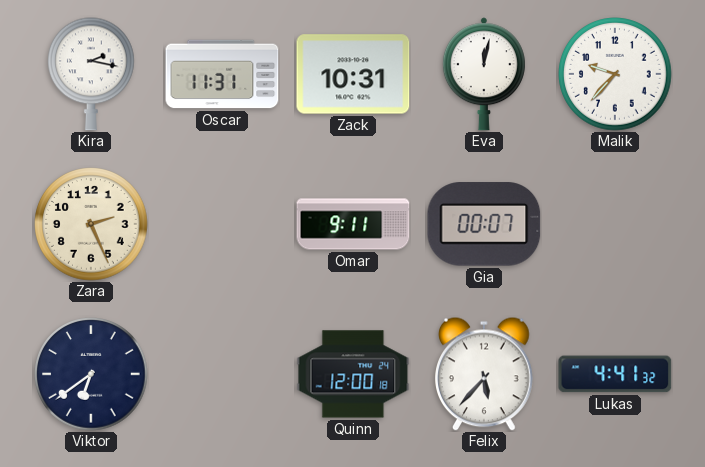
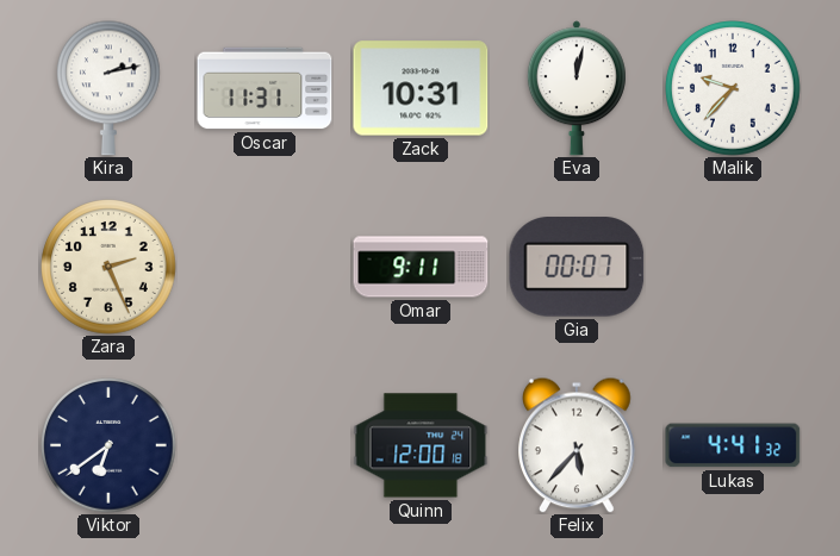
Kira: 2:17 -> 2:13 (110, 88)
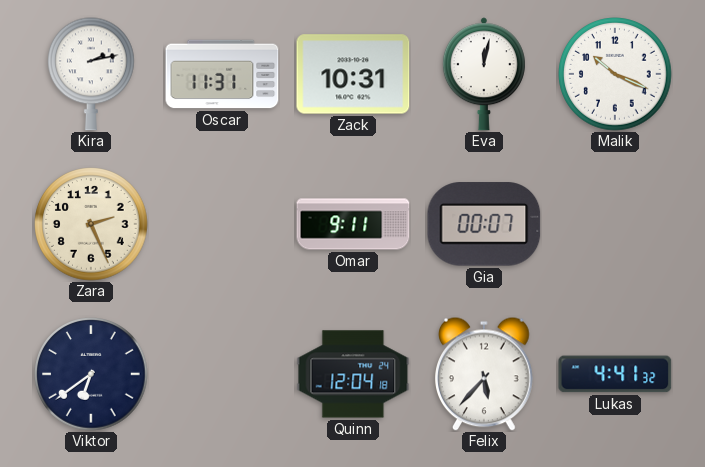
Malik: 9:37 -> 10:19 (615, 74)
Quinn: 12:00 -> 12:04 (353, 374)
